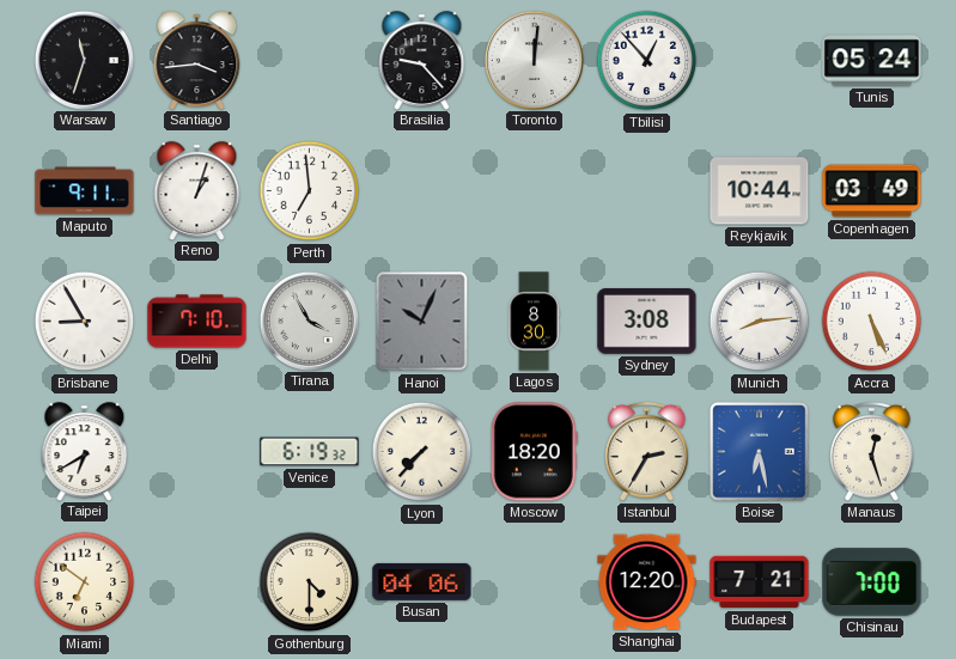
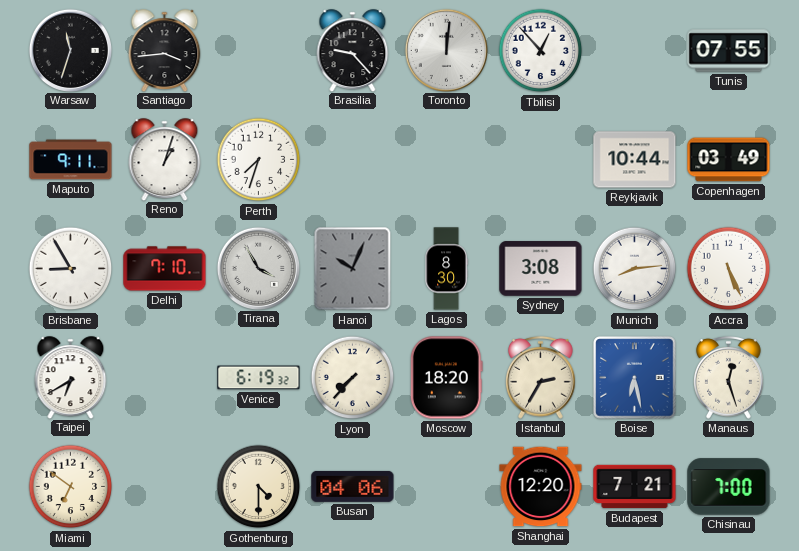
Tunis: 05:24 -> 07:55 (729, 51)
Perth: 6:59 -> 7:33 (259, 160)
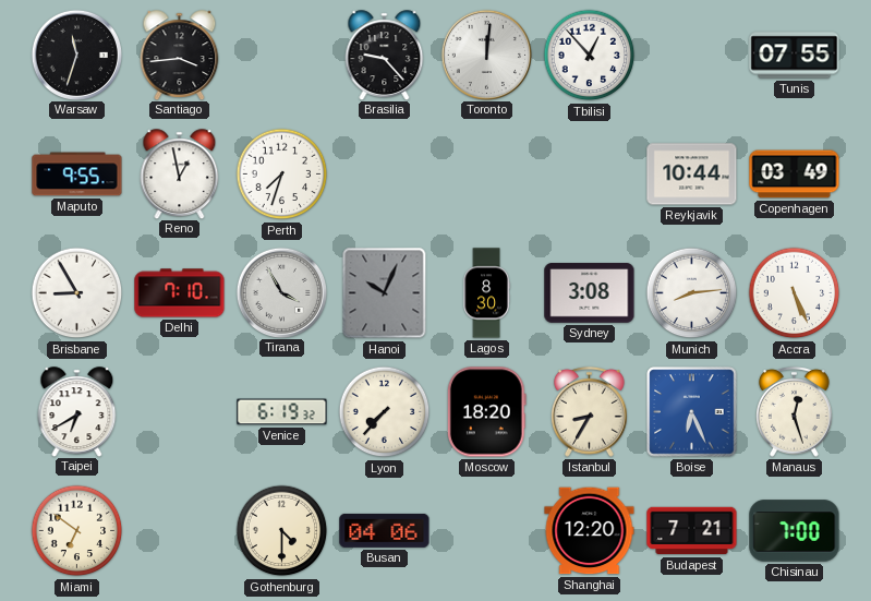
Maputo: 9:11 -> 9:55 (77, 175)
Reno: 1:03 -> 12:58 (180, 173)
Istanbul: 2:35 -> 8:35 (590, 411)
Boise: 6:28 -> 6:26 (692, 412)
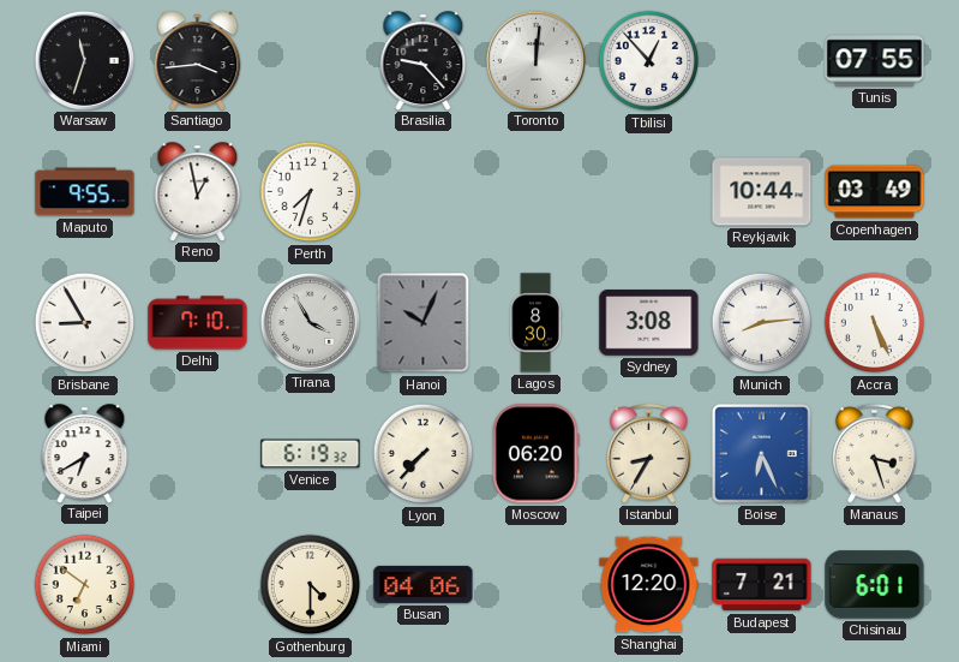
Moscow: 18:20 -> 06:20 (535, 454)
Manaus: 12:27 -> 3:27 (875, 453)
Chisinau: 7:00 -> 6:01 (875, 585)
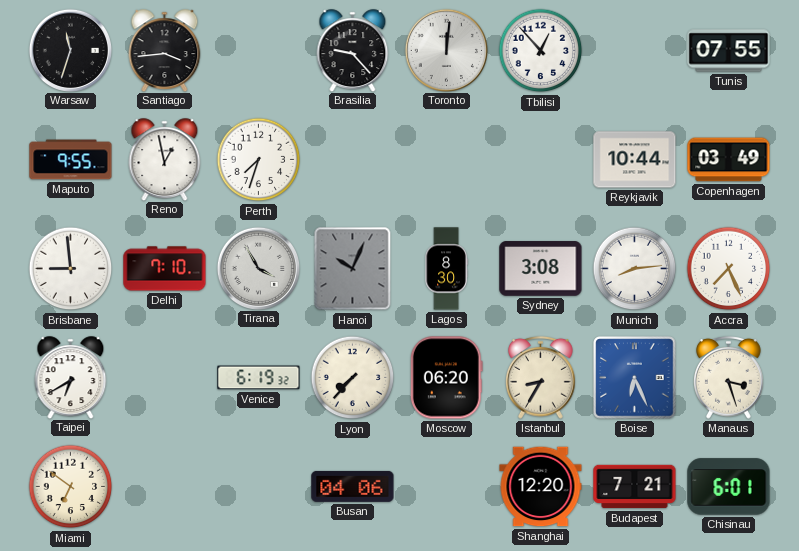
Brisbane: 8:55 -> 8:59 (71, 269)
Accra: 5:26 -> 7:26 (729, 269)
Gothenburg: 4:30 -> none (311, 585)
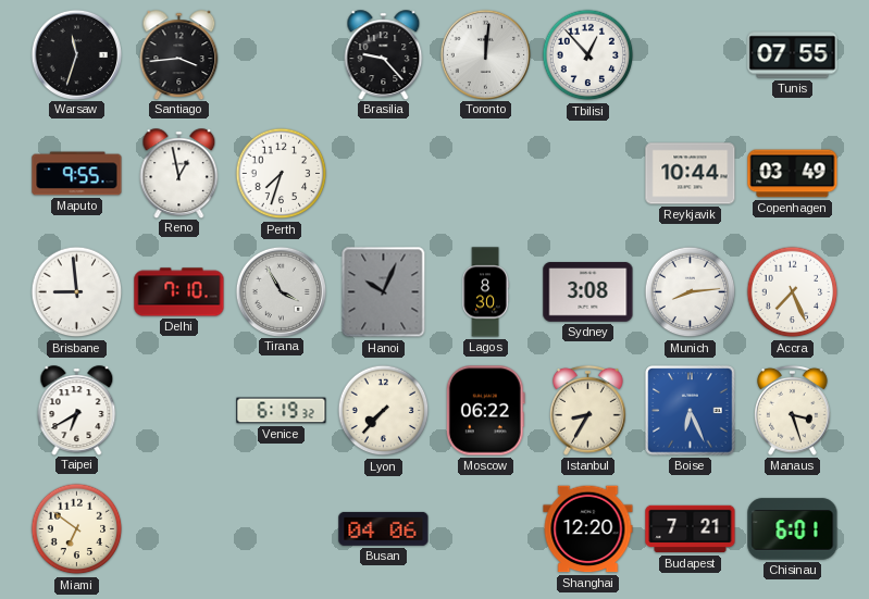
Moscow: 06:20 -> 06:22 (485, 411)
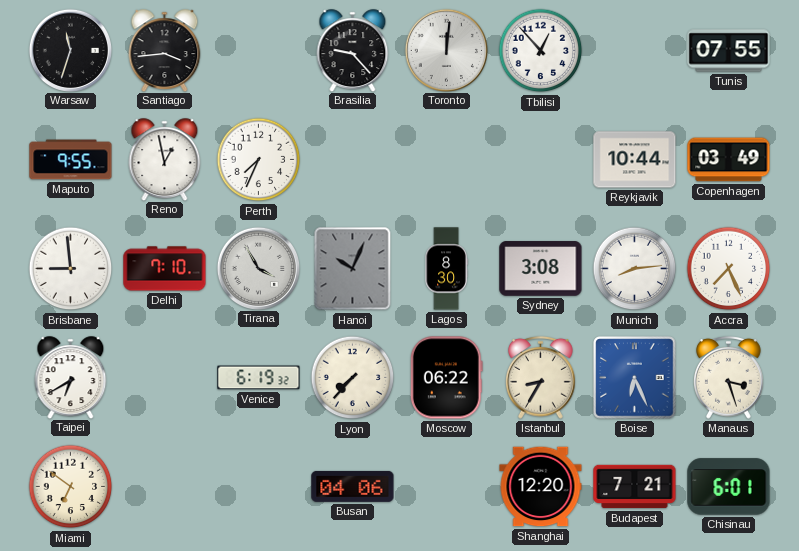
Perth: 7:33 -> 7:34 (259, 160)
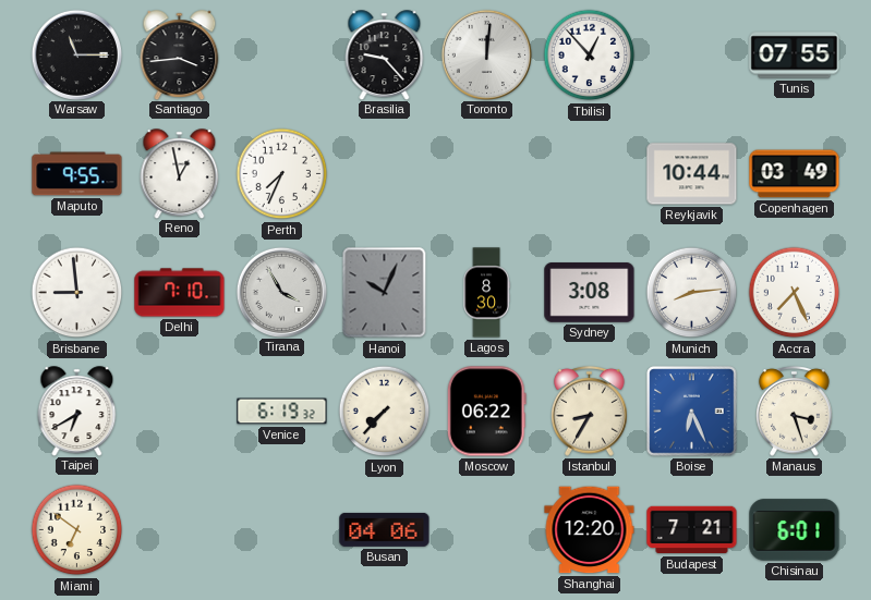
Warsaw: 11:33 -> 11:15 (76, 54)
